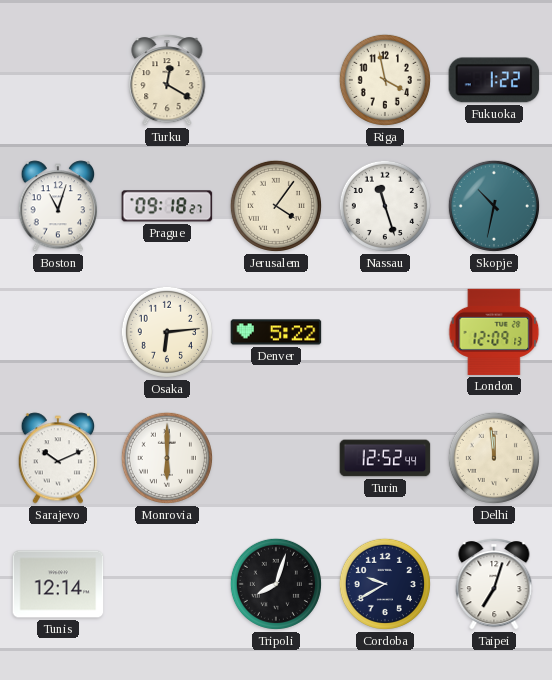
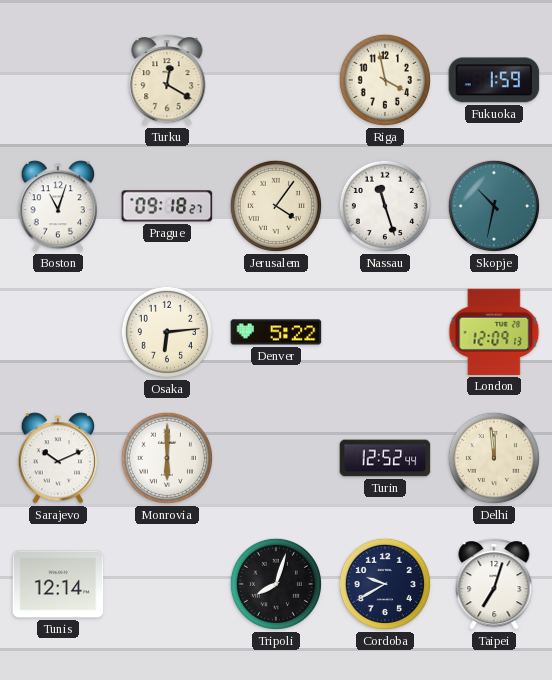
Fukuoka: 1:22 -> 1:59 (494, 80)
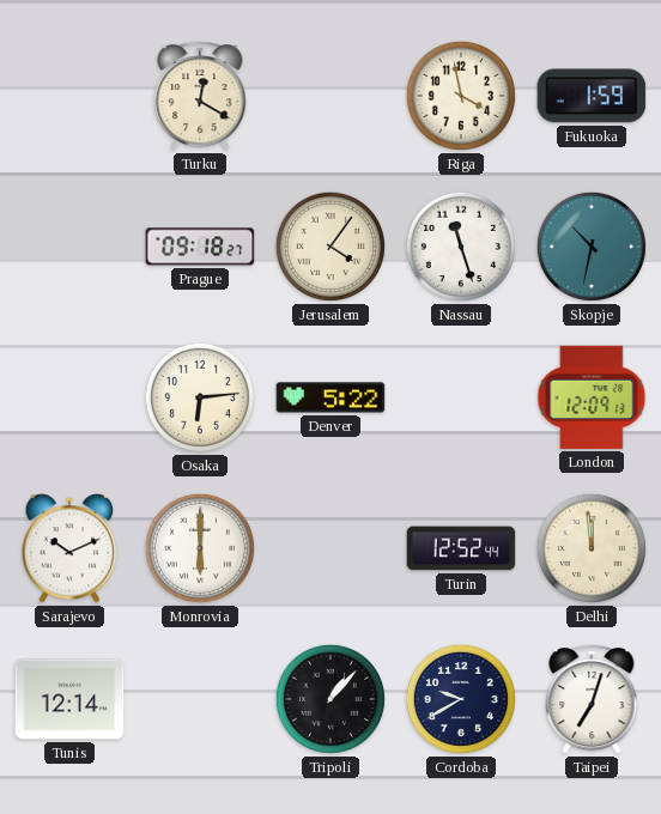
Boston: 11:03 -> none (58, 206)
Tripoli: 8:03 -> 1:07 (330, 699)
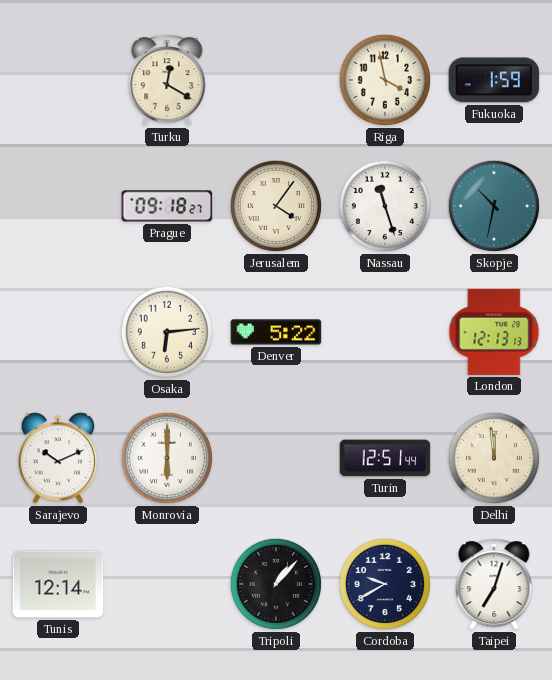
London: 12:09 -> 12:13 (494, 332)
Turin: 12:52 -> 12:51 (385, 458)
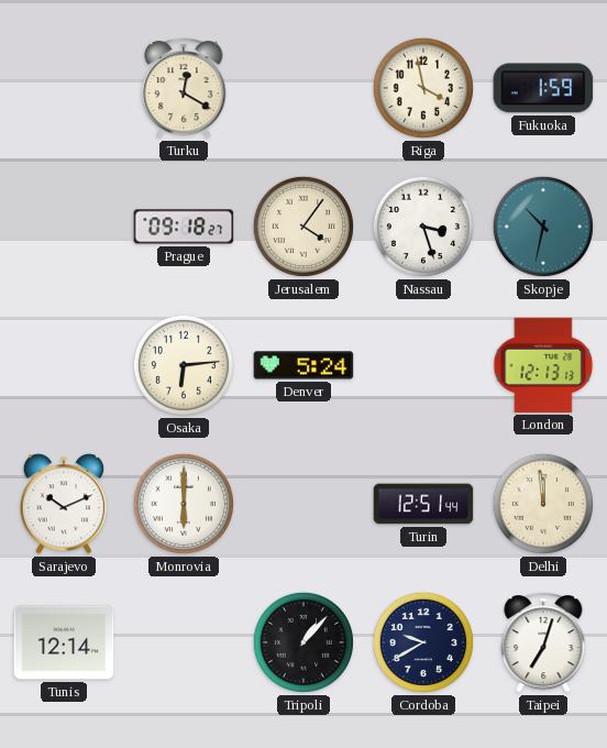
Nassau: 11:27 -> 3:27 (423, 227)
Denver: 5:22 -> 5:24 (304, 365)
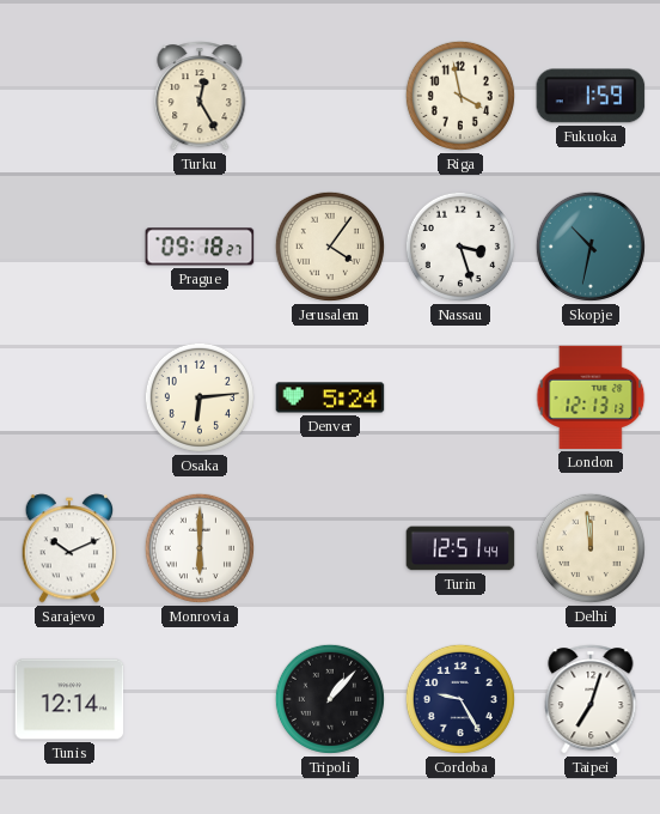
Turku: 12:20 -> 12:25 (200, 96)
Cordoba: 9:40 -> 9:25 (460, 699)
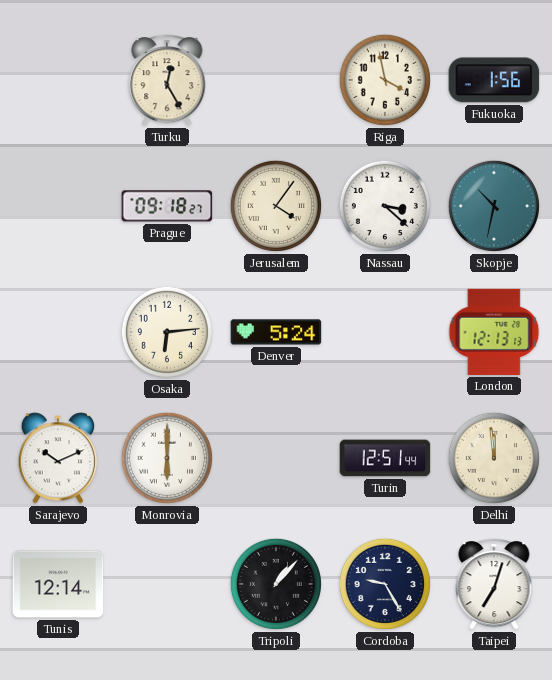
Fukuoka: 1:59 -> 1:56 (494, 80)
Nassau: 3:27 -> 3:22 (385, 206)
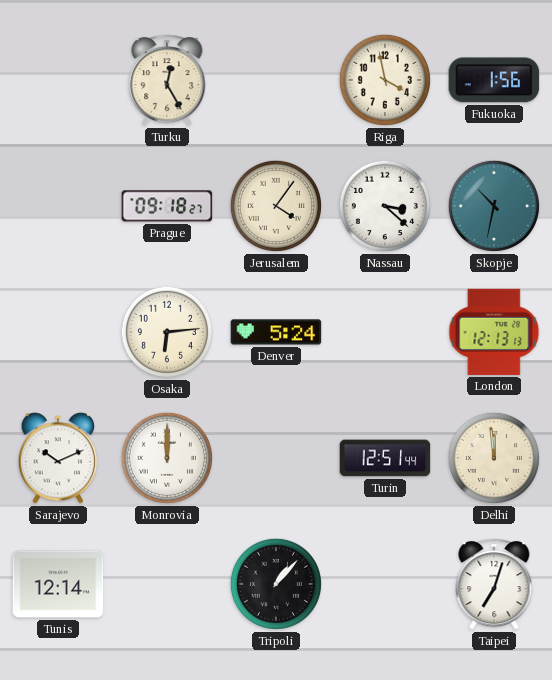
Monrovia: 6:00 -> 12:00 (167, 458)
Cordoba: 9:25 -> none (385, 584)
